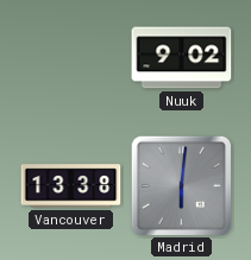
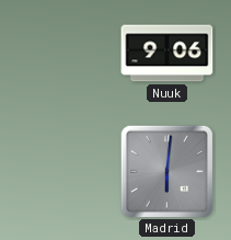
Nuuk: 9:02 -> 9:06 (168, 54)
Vancouver: 13:38 -> none (71, 186)
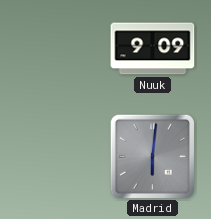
Nuuk: 9:06 -> 9:09 (153, 49)
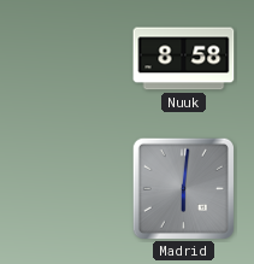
Nuuk: 9:09 -> 8:58 (184, 59)
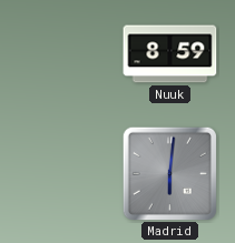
Nuuk: 8:58 -> 8:59 (170, 54)
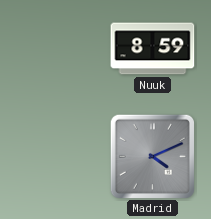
Madrid: 6:01 -> 4:11 (152, 156)
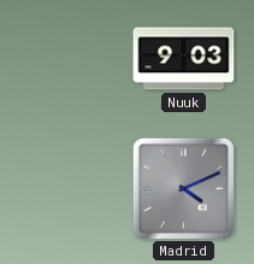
Nuuk: 8:59 -> 9:03 (184, 59)
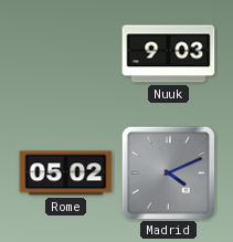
Rome: none -> 05:02 (66, 173)
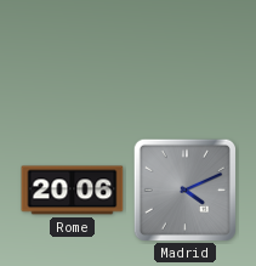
Nuuk: 9:03 -> none (169, 54)
Rome: 05:02 -> 20:06 (73, 191)
